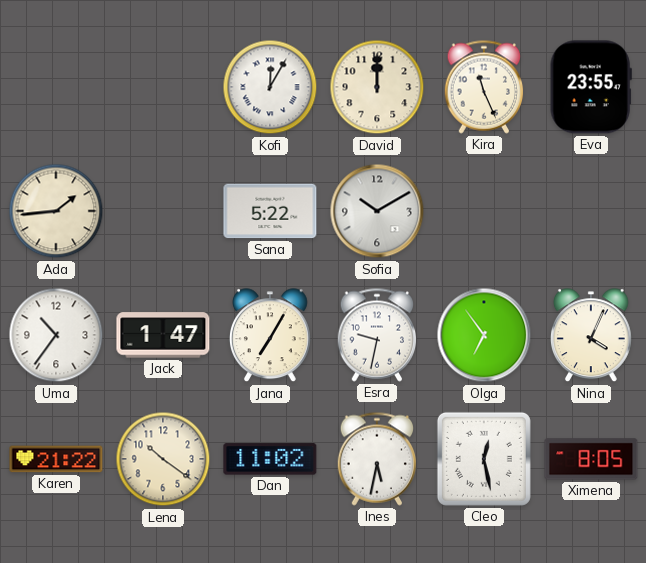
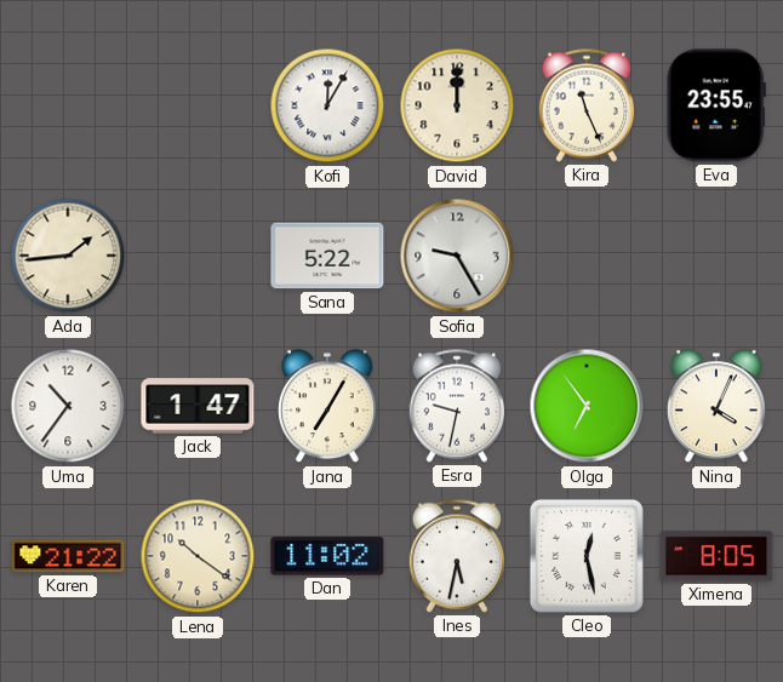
Sofia: 10:10 -> 9:25 (457, 256)
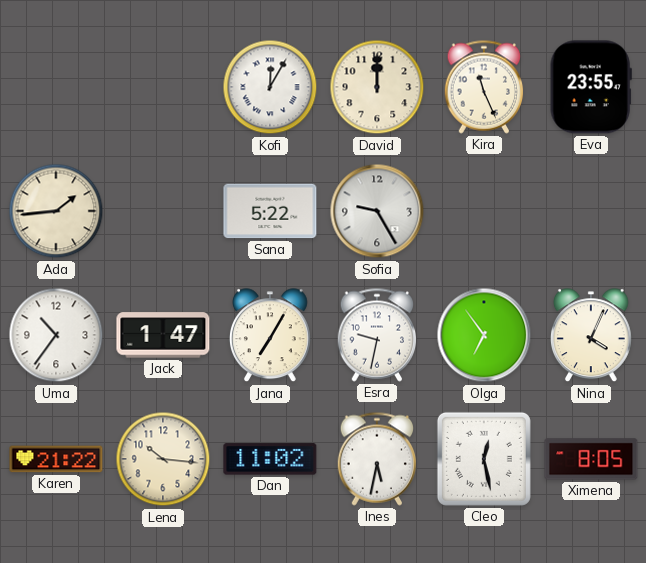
Lena: 10:21 -> 10:16 (163, 459)
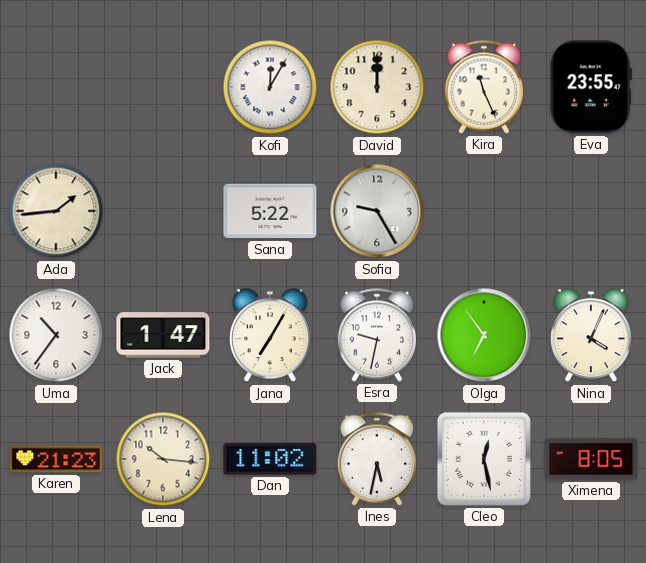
Karen: 21:22 -> 21:23 (56, 459)
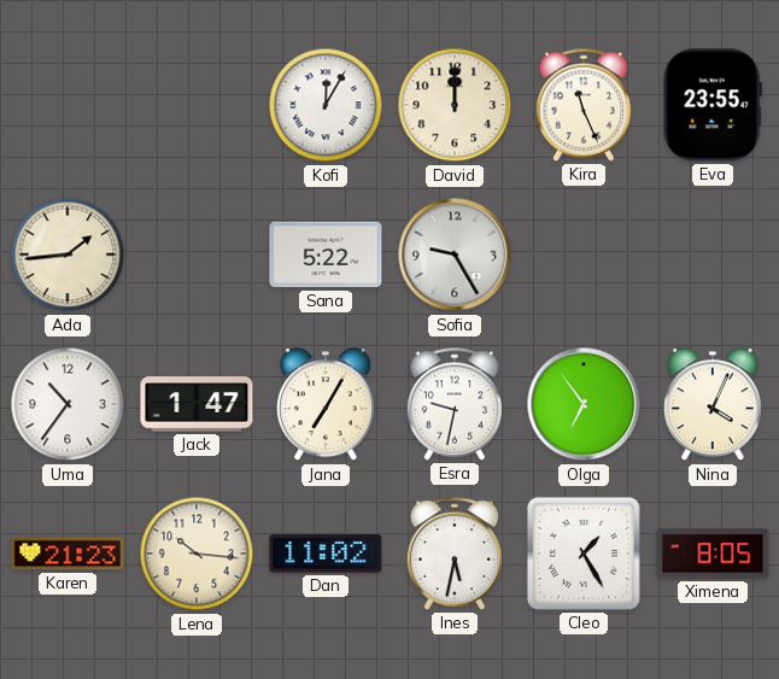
Cleo: 12:28 -> 1:25 (584, 554)
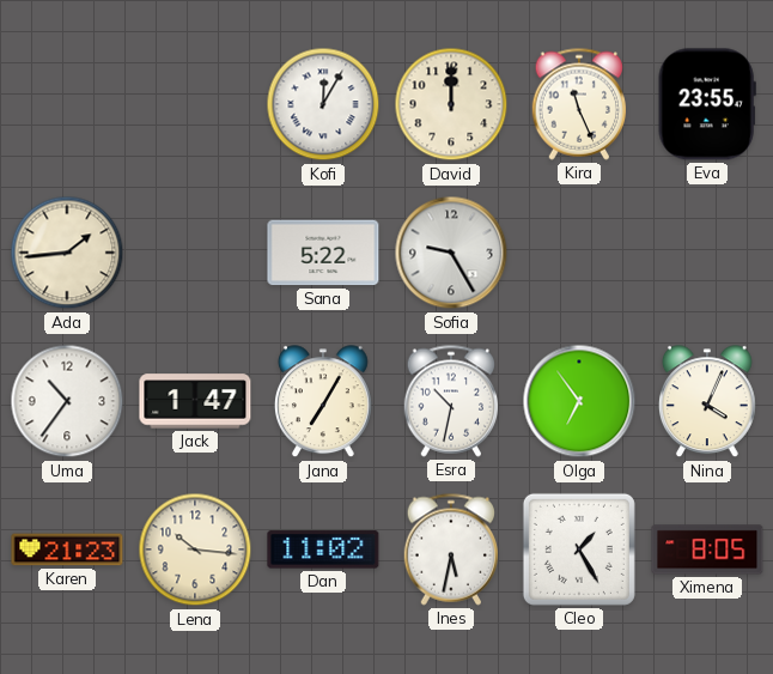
Esra: 9:32 -> 10:32 (451, 401)
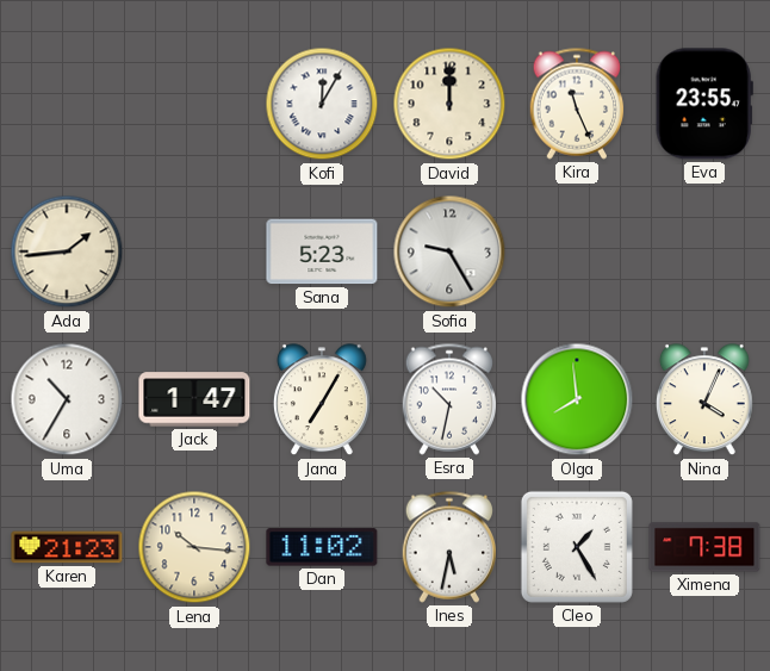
Sana: 5:22 -> 5:23 (322, 251)
Uma: 10:36 -> 10:35 (67, 399)
Olga: 6:54 -> 7:59 (577, 399)
Ximena: 8:05 -> 7:38 (704, 547)
